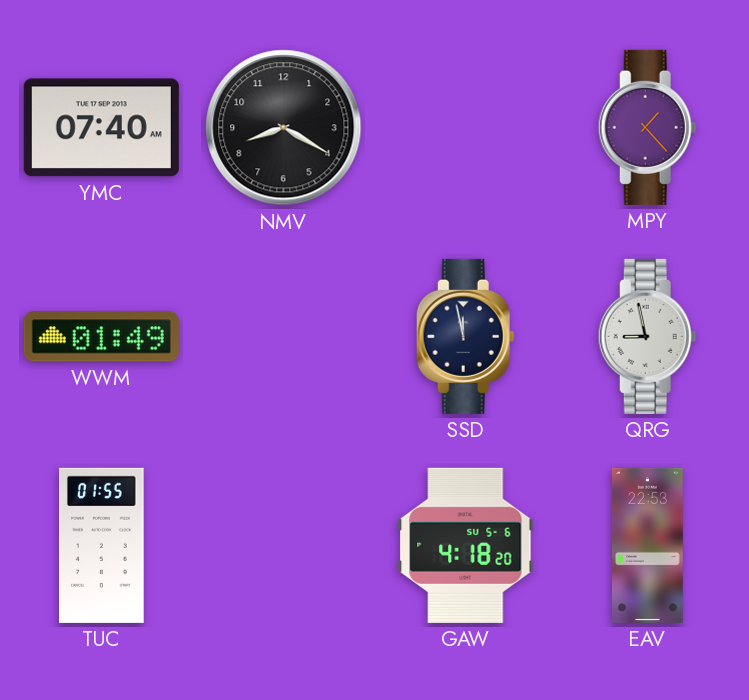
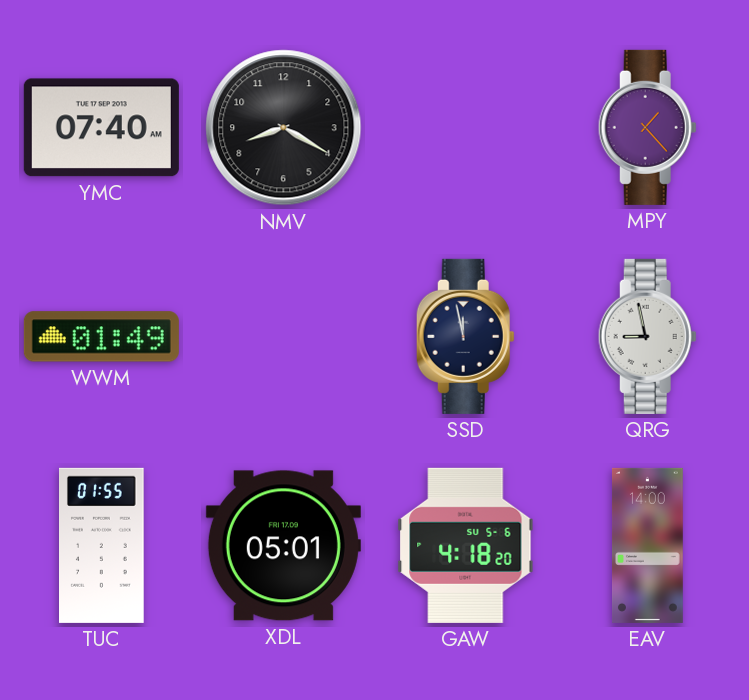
XDL: none -> 05:01 (283, 546)
EAV: 22:53 -> 14:00 (648, 545)
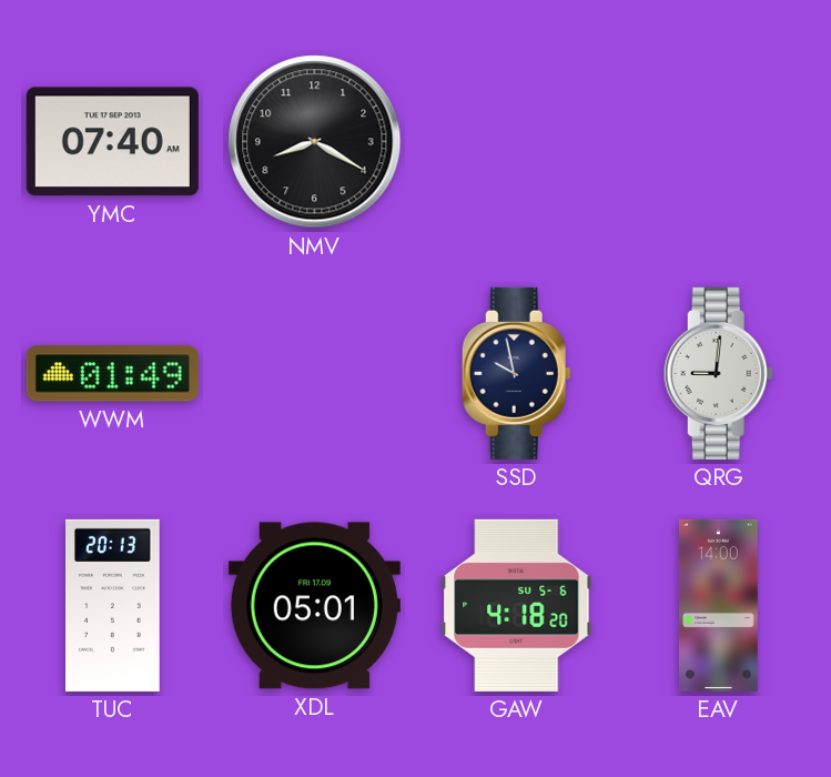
MPY: 1:23 -> none (647, 127)
SSD: 11:58 -> 9:58 (516, 373)
QRG: 8:58 -> 9:01 (718, 373)
TUC: 01:55 -> 20:13 (113, 605)
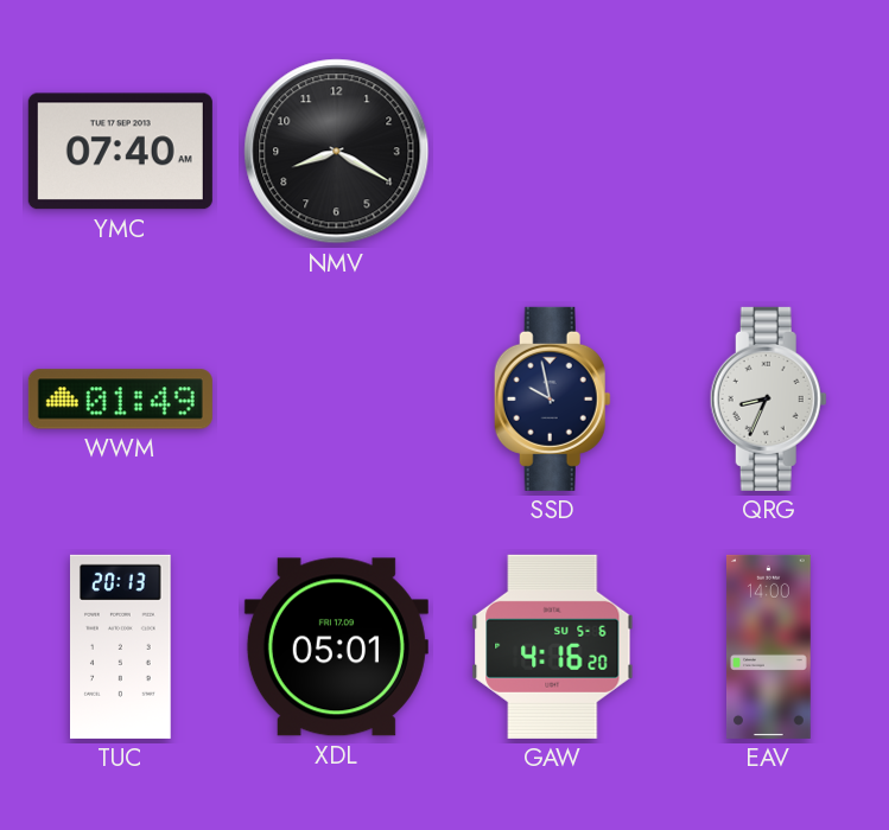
QRG: 9:01 -> 8:34 (768, 398)
GAW: 4:18 -> 4:16 (553, 646)
